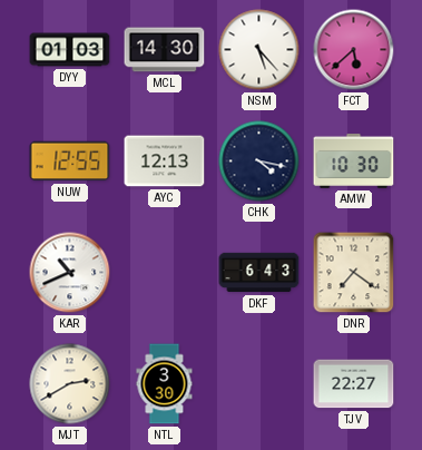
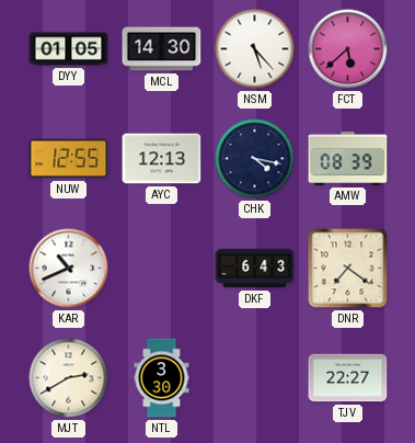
DYY: 01:03 -> 01:05 (69, 49)
AMW: 10:30 -> 08:39 (348, 158)
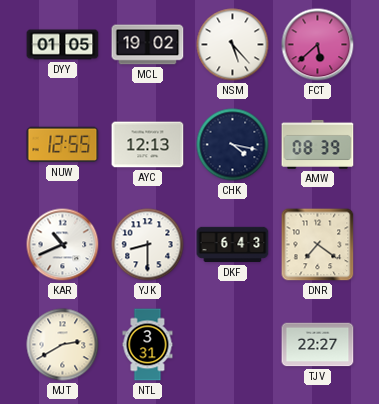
MCL: 14:30 -> 19:02 (148, 45)
YJK: none -> 8:30 (148, 245)
NTL: 3:30 -> 3:31 (148, 345)
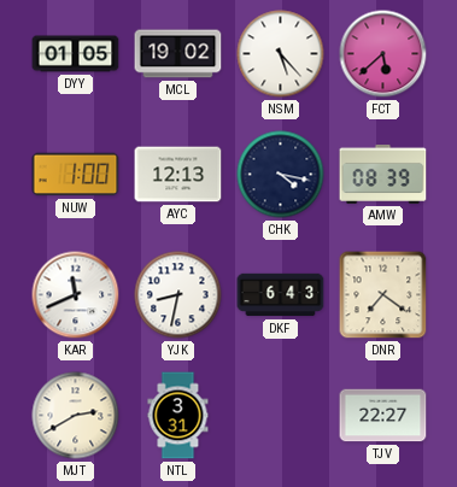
NUW: 12:55 -> 1:00 (76, 175)
KAR: 10:41 -> 11:41 (76, 295)
YJK: 8:30 -> 8:32 (178, 295)
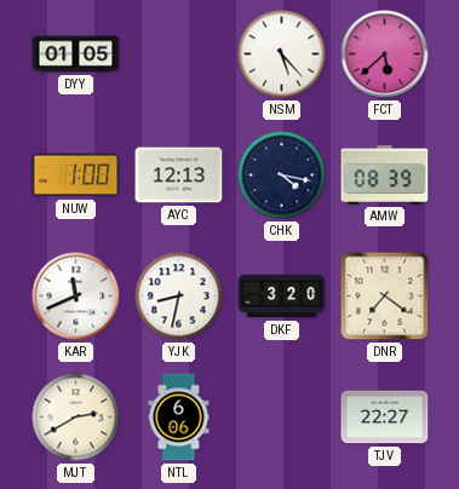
MCL: 19:02 -> none (178, 54)
DKF: 6:43 -> 3:20 (282, 297)
NTL: 3:31 -> 6:06 (179, 418)
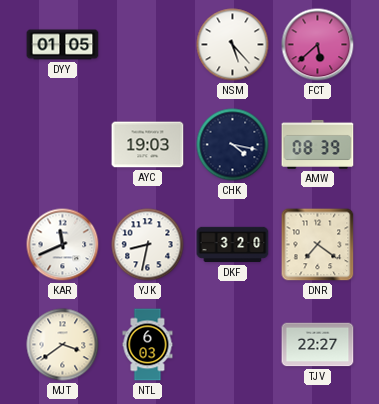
NUW: 1:00 -> none (76, 176)
AYC: 12:13 -> 19:03 (148, 145)
MJT: 2:40 -> 3:39 (63, 345)
NTL: 6:06 -> 6:03 (148, 345)
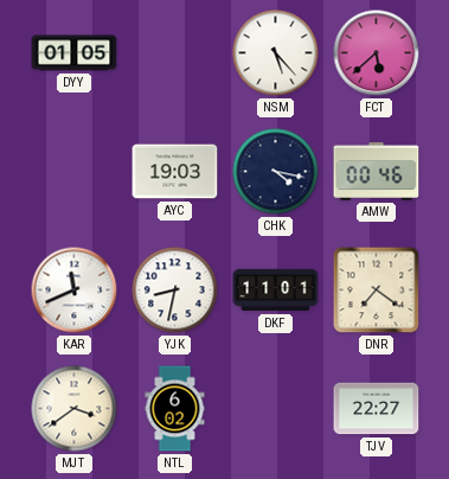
AMW: 08:39 -> 00:46 (377, 171)
DKF: 3:20 -> 11:01 (276, 290)
NTL: 6:03 -> 6:02 (175, 409)
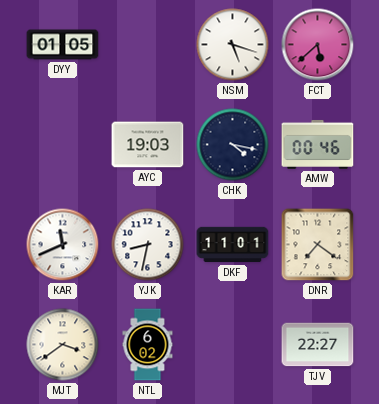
NSM: 5:23 -> 5:18 (233, 45)
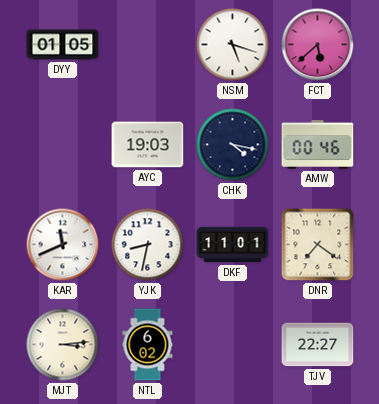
MJT: 3:39 -> 3:14 (63, 345)
